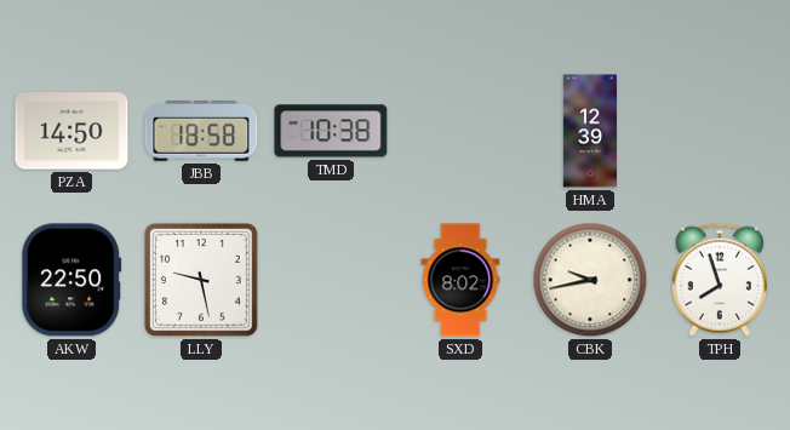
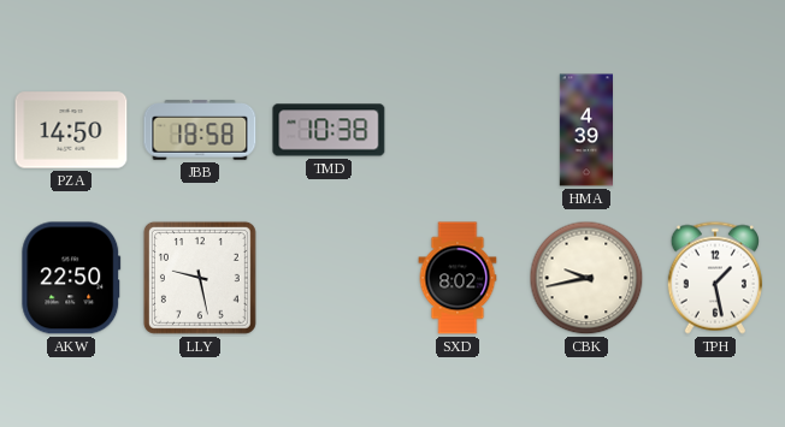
HMA: 12:39 -> 4:39 (585, 130)
TPH: 7:57 -> 1:28 (715, 278)
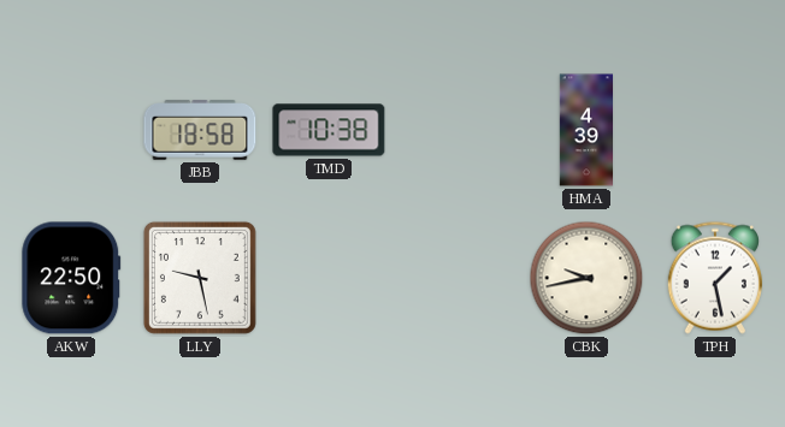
PZA: 14:50 -> none (71, 130)
SXD: 8:02 -> none (458, 278)
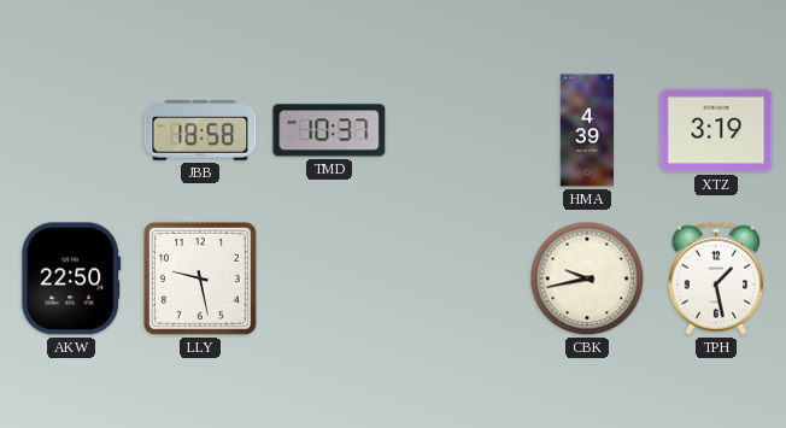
TMD: 10:38 -> 10:37 (329, 130)
XTZ: none -> 3:19 (716, 130)
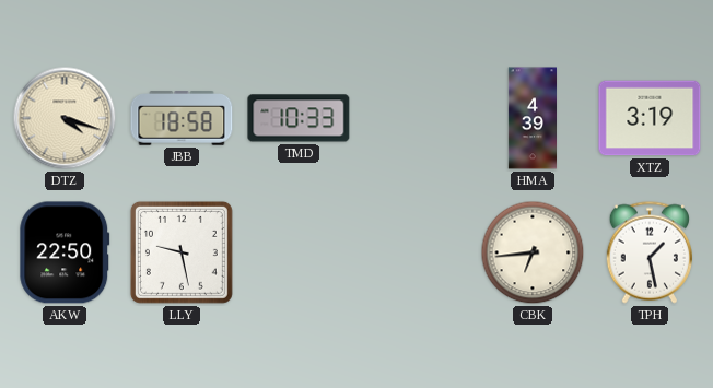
DTZ: none -> 4:18 (65, 118)
TMD: 10:37 -> 10:33 (299, 118)
CBK: 9:43 -> 6:44 (533, 252)
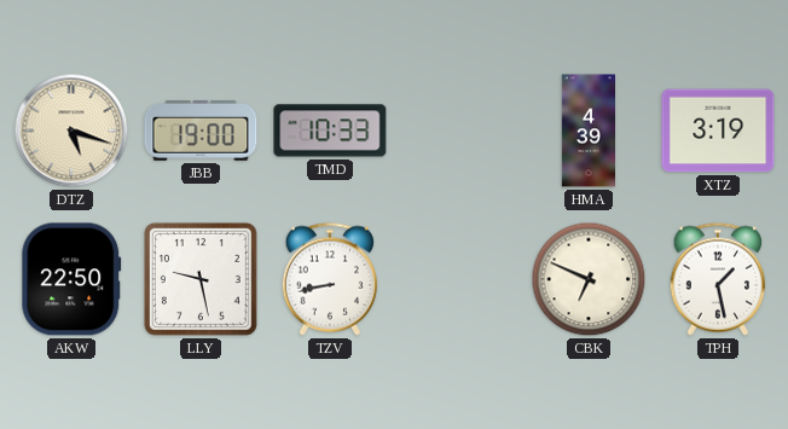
DTZ: 4:18 -> 5:18 (71, 131)
JBB: 18:58 -> 19:00 (201, 131)
TZV: none -> 8:43 (330, 279)
CBK: 6:44 -> 6:49 (589, 279)
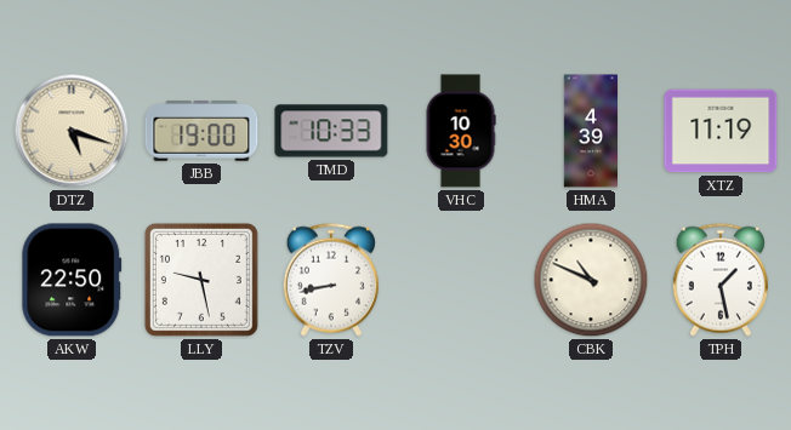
VHC: none -> 10:30 (461, 131)
XTZ: 3:19 -> 11:19 (721, 131)
CBK: 6:49 -> 10:49 (591, 280)
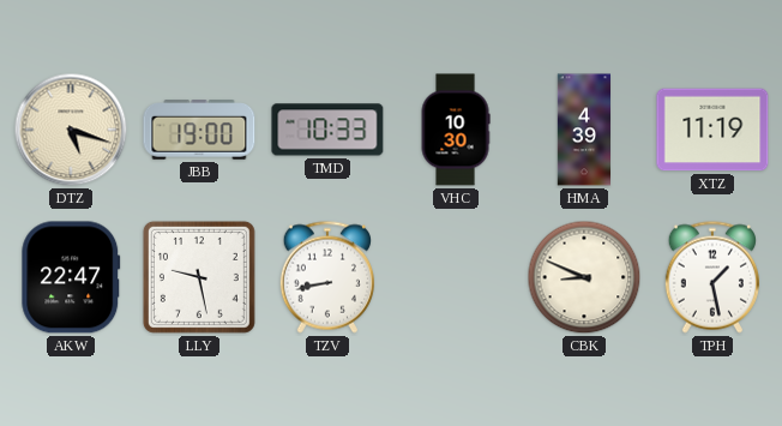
AKW: 22:50 -> 22:47 (71, 277)
CBK: 10:49 -> 8:49 (584, 277)
